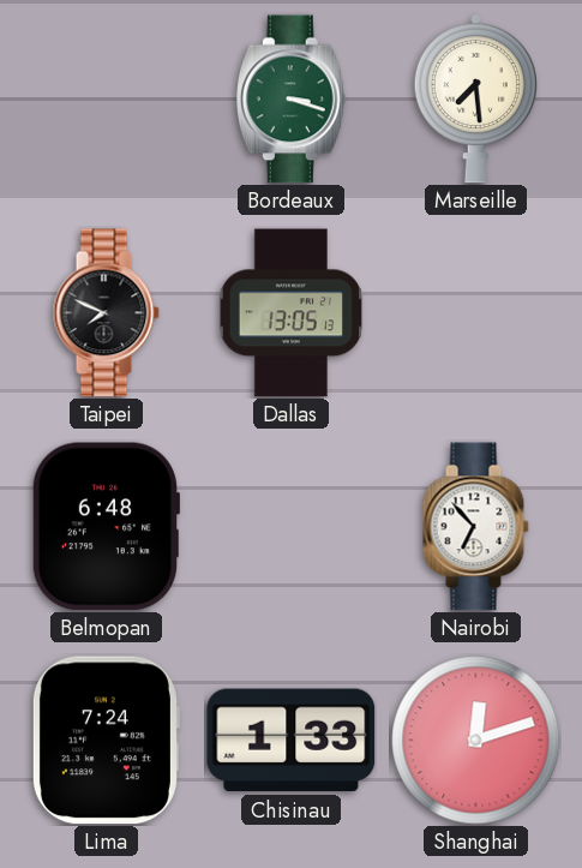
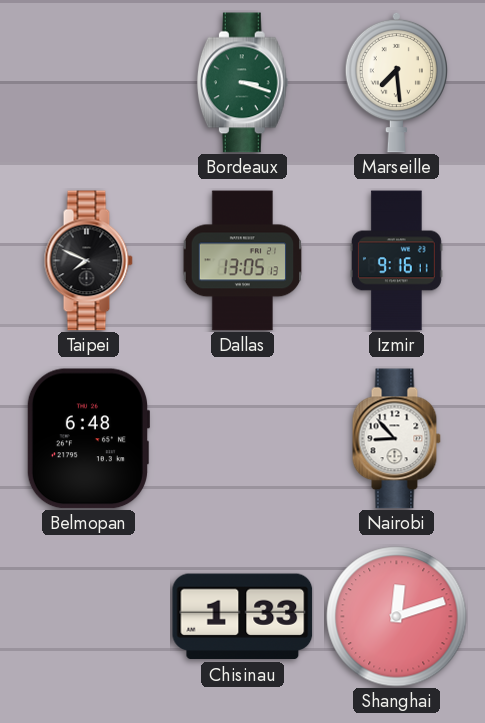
Izmir: none -> 9:16 (396, 261)
Nairobi: 6:53 -> 8:53 (396, 439)
Lima: 7:24 -> none (106, 741)
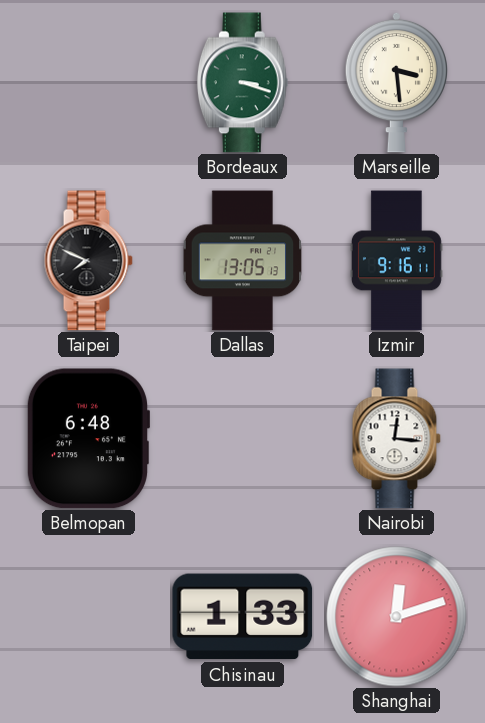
Marseille: 7:29 -> 3:29 (396, 82)
Nairobi: 8:53 -> 12:16 (396, 439)
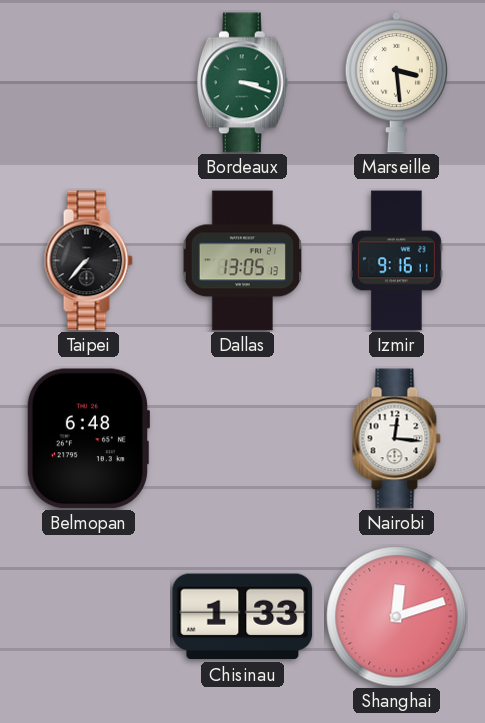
Taipei: 7:49 -> 7:37 (88, 261)
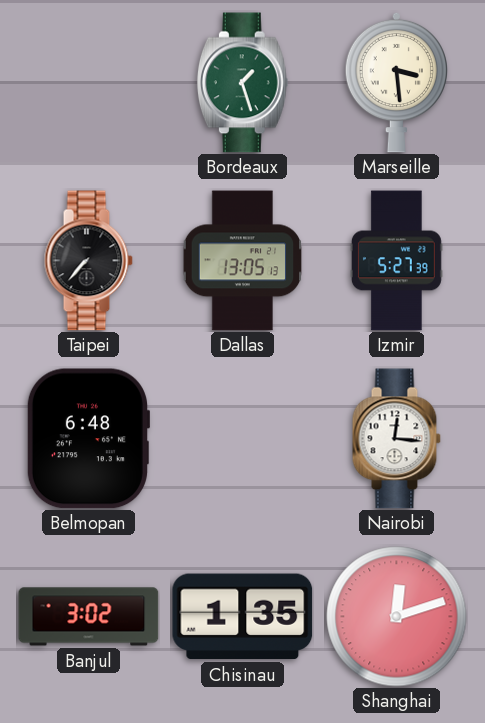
Bordeaux: 3:18 -> 1:27 (242, 83)
Izmir: 9:16 -> 5:27 (396, 261)
Banjul: none -> 3:02 (89, 617)
Chisinau: 1:33 -> 1:35 (243, 617)
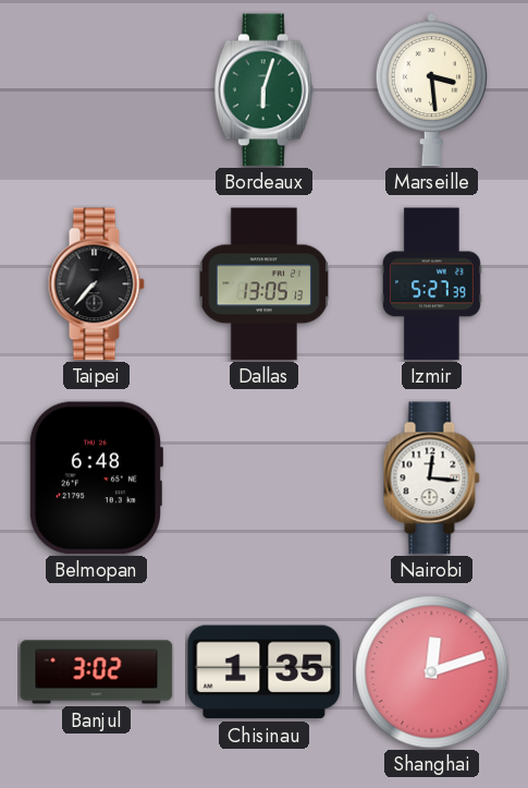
Bordeaux: 1:27 -> 6:03 (263, 90)
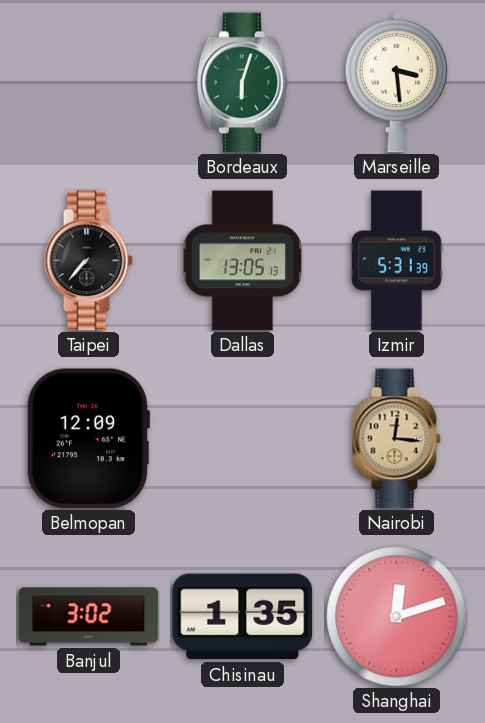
Izmir: 5:27 -> 5:31 (396, 261)
Belmopan: 6:48 -> 12:09 (87, 439)
Nairobi dial: white -> champagne (396, 439)
